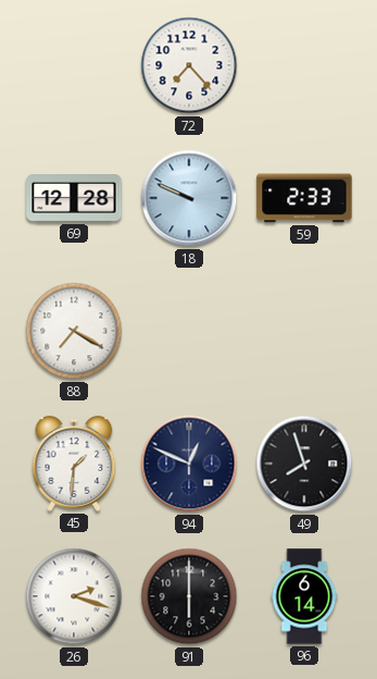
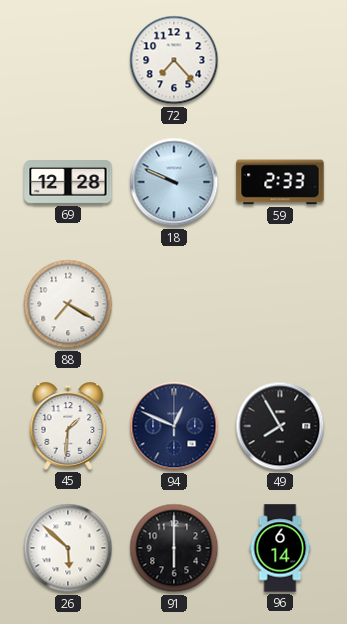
49: 7:57 -> 7:55 (280, 426)
26: 2:18 -> 5:52 (68, 548)
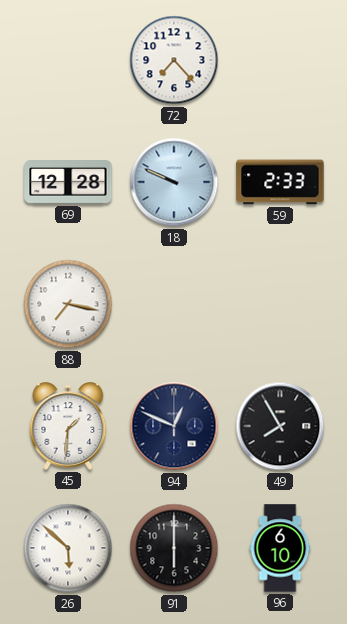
88: 7:20 -> 7:17 (68, 304)
96: 6:14 -> 6:10 (280, 548)
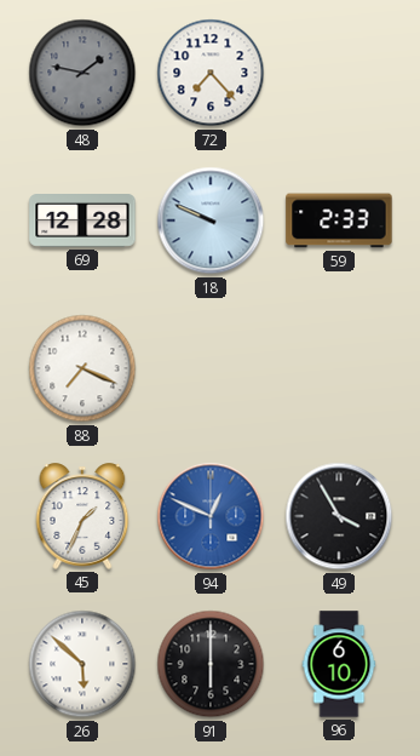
48: none -> 1:47 (82, 73)
88: 7:17 -> 7:19 (82, 368)
45: 1:31 -> 1:34 (82, 516)
94 dial: navy -> blue (211, 516)
49: 7:55 -> 3:55 (339, 516)
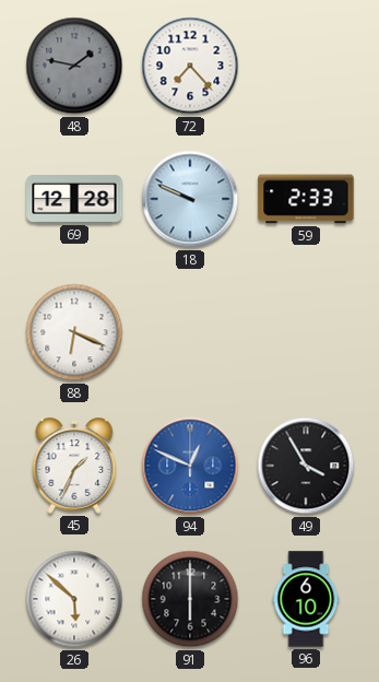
88: 7:19 -> 6:19 (74, 332)
